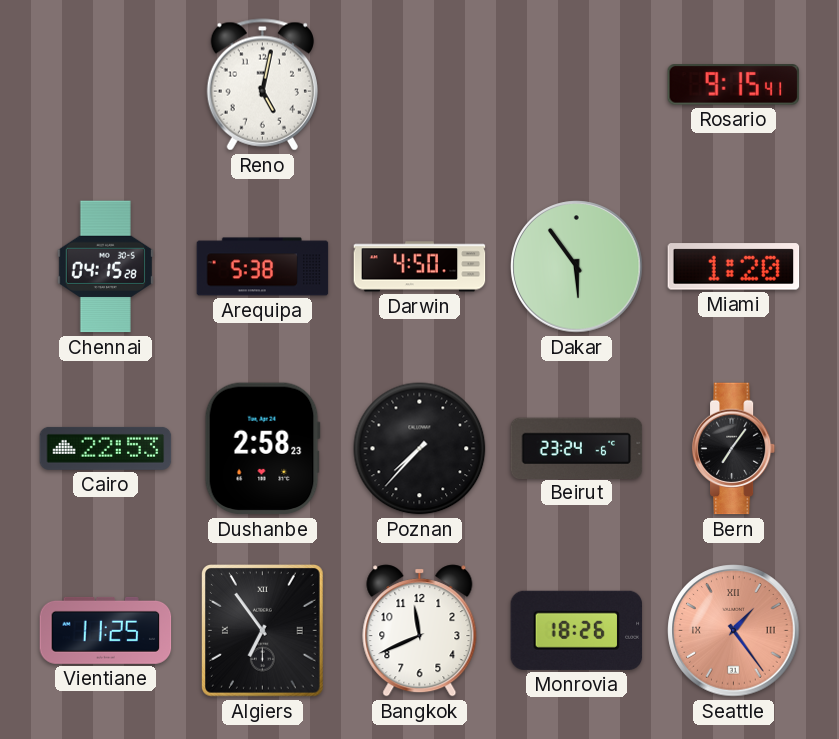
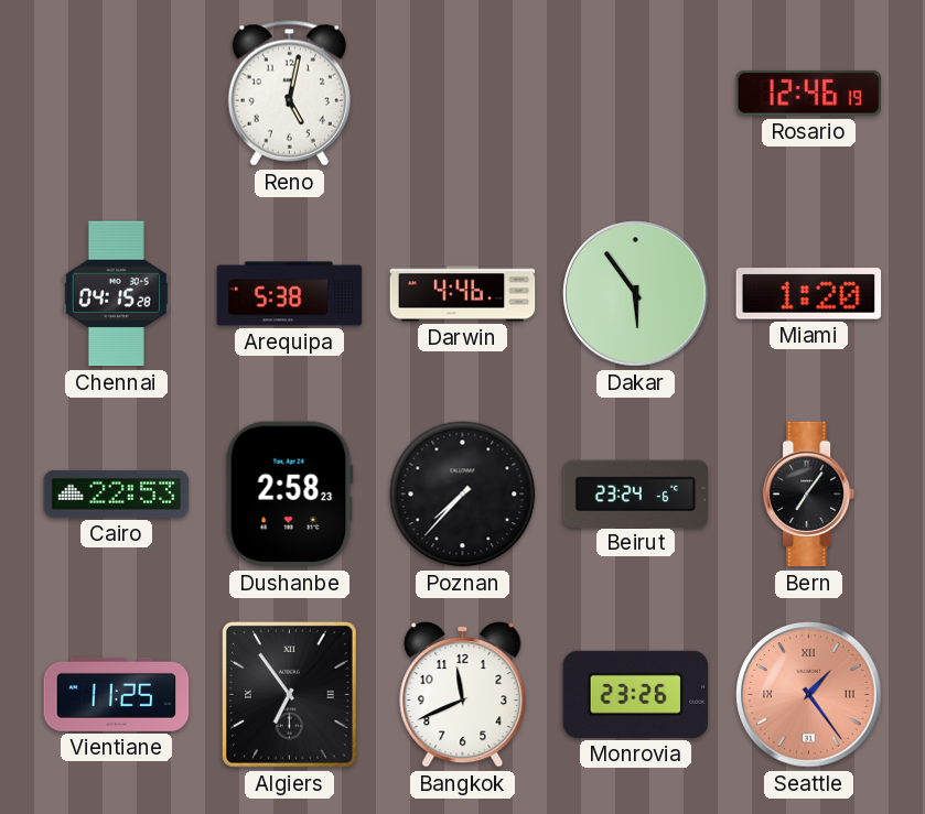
Rosario: 9:15 -> 12:46 (809, 94)
Darwin: 4:50 -> 4:46 (463, 294)
Monrovia: 18:26 -> 23:26 (636, 694)
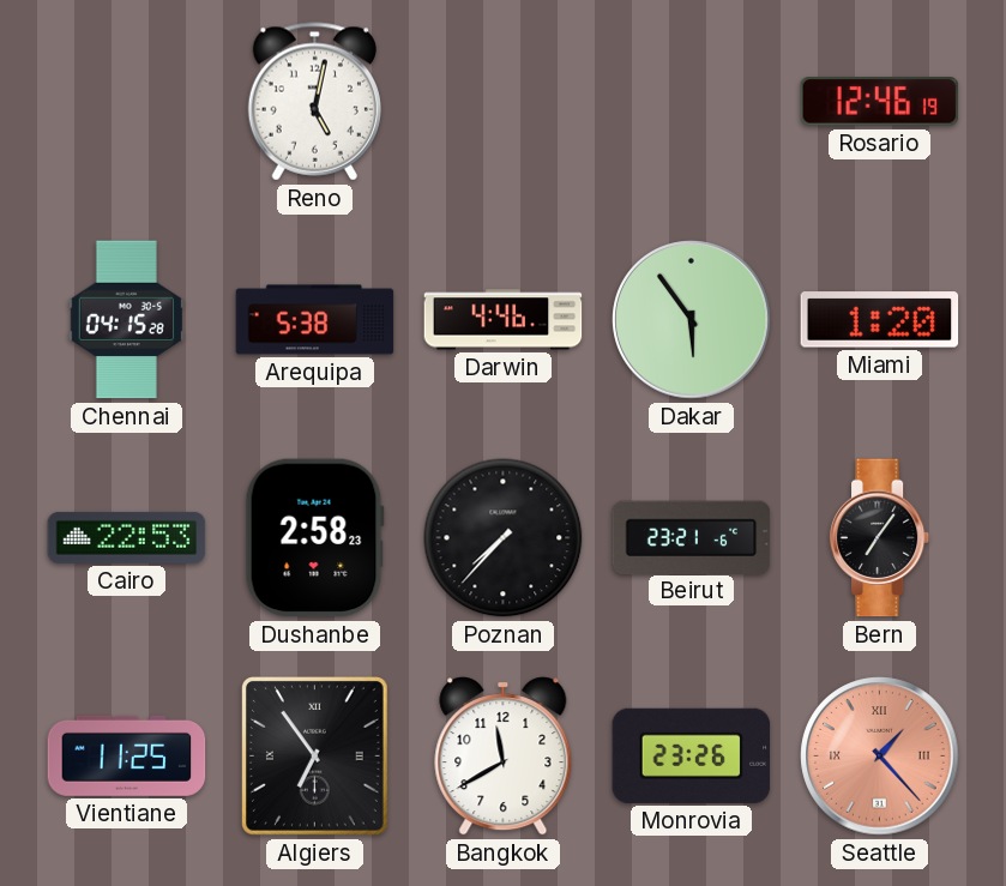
Beirut: 23:24 -> 23:21 (692, 537)
Bangkok: 11:41 -> 11:40 (504, 757)
Seattle: 1:24 -> 1:23 (880, 757)
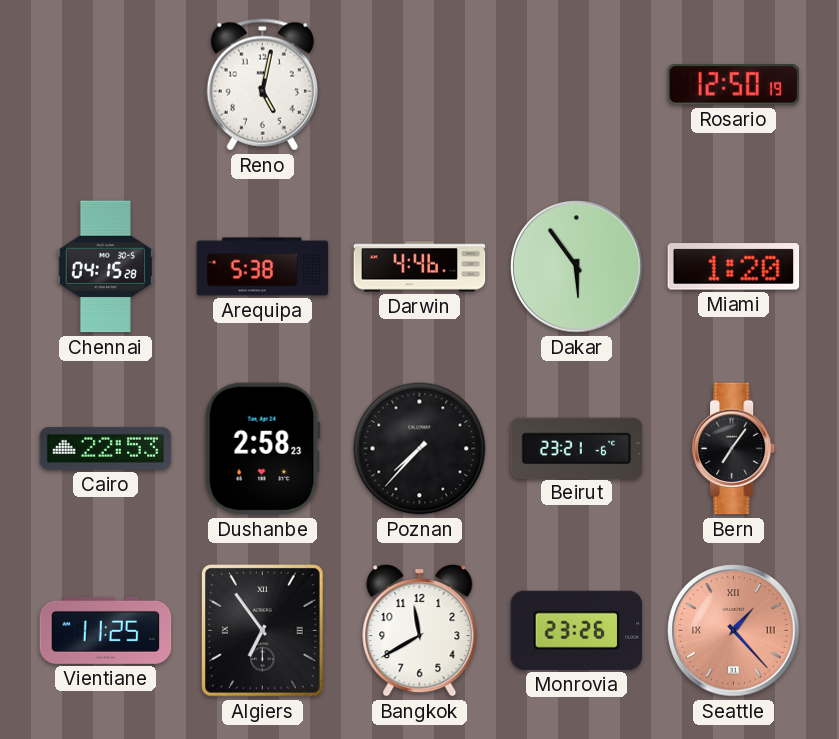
Rosario: 12:46 -> 12:50 (734, 85)
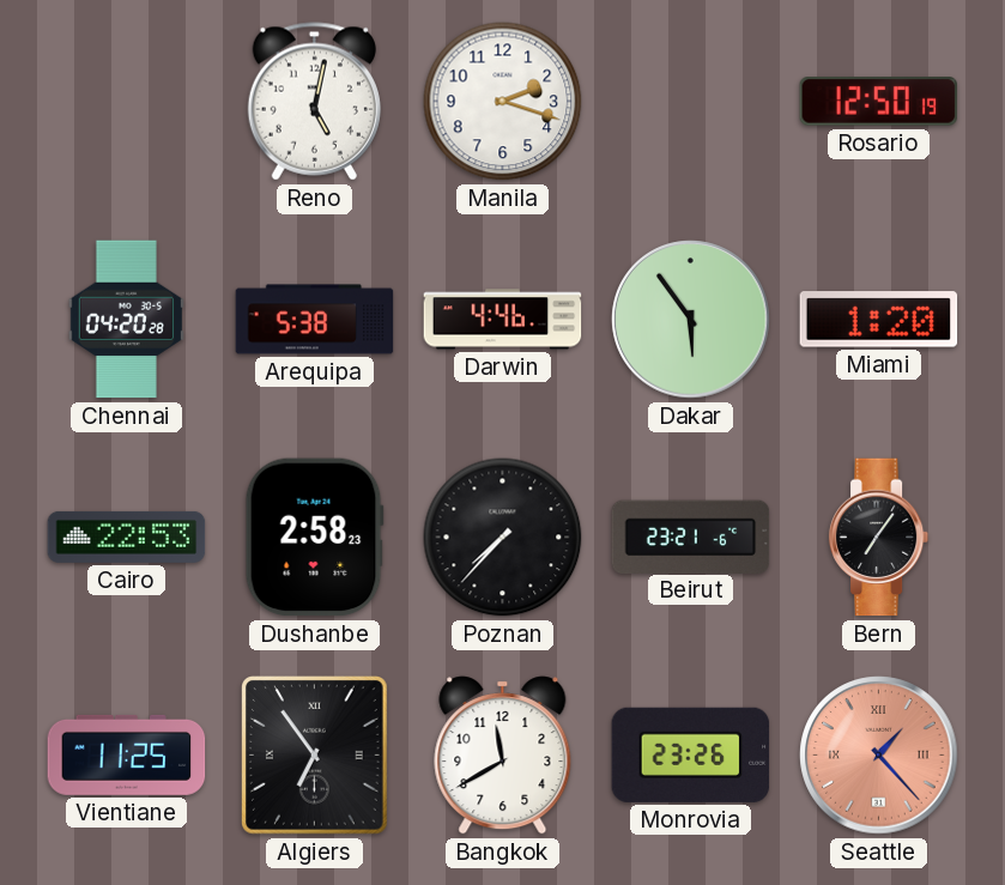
Manila: none -> 2:18 (503, 102)
Chennai: 04:15 -> 04:20 (126, 320)
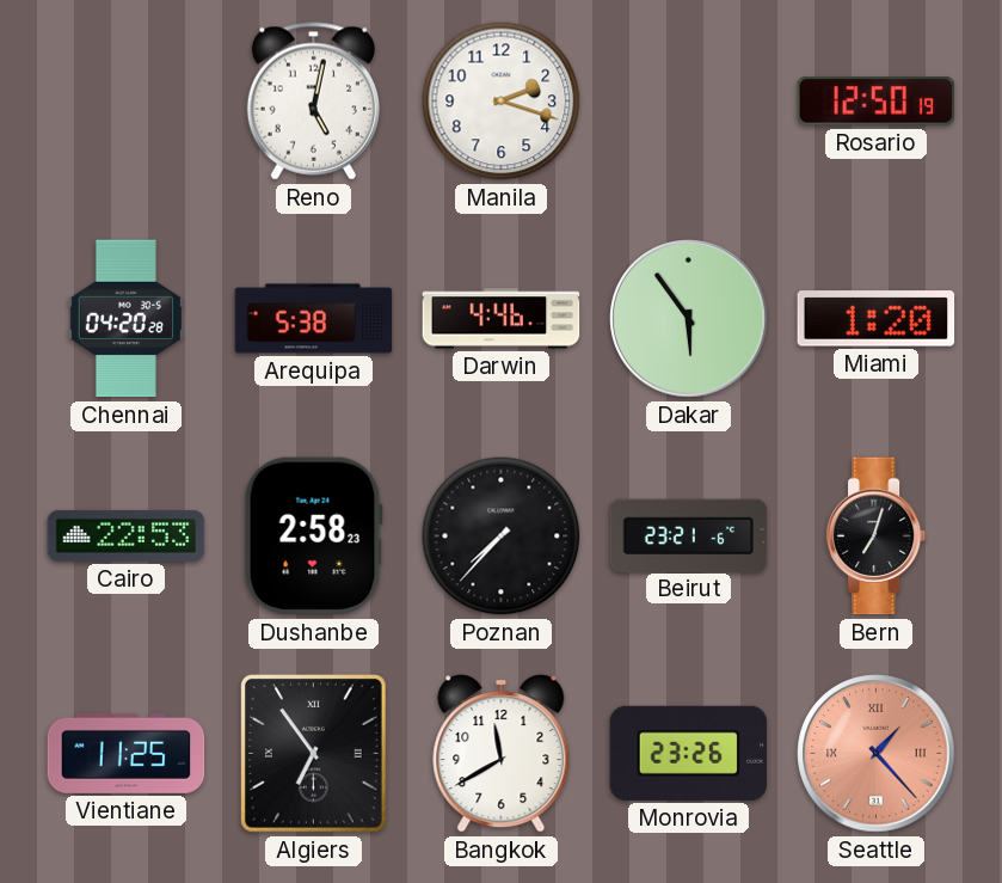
Bern: 7:06 -> 7:03 (877, 536)
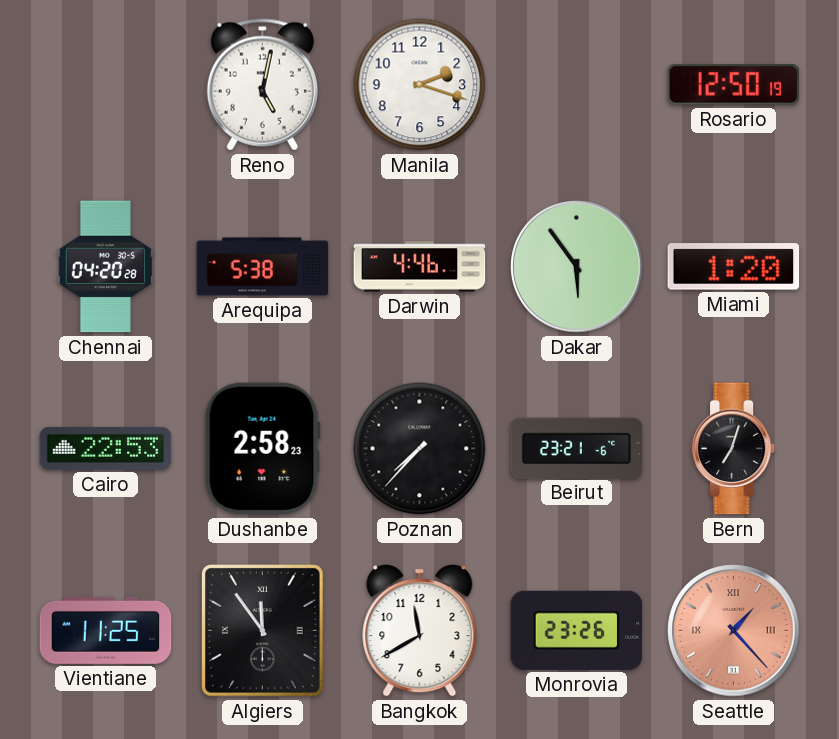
Algiers: 6:54 -> 11:54 (263, 631)
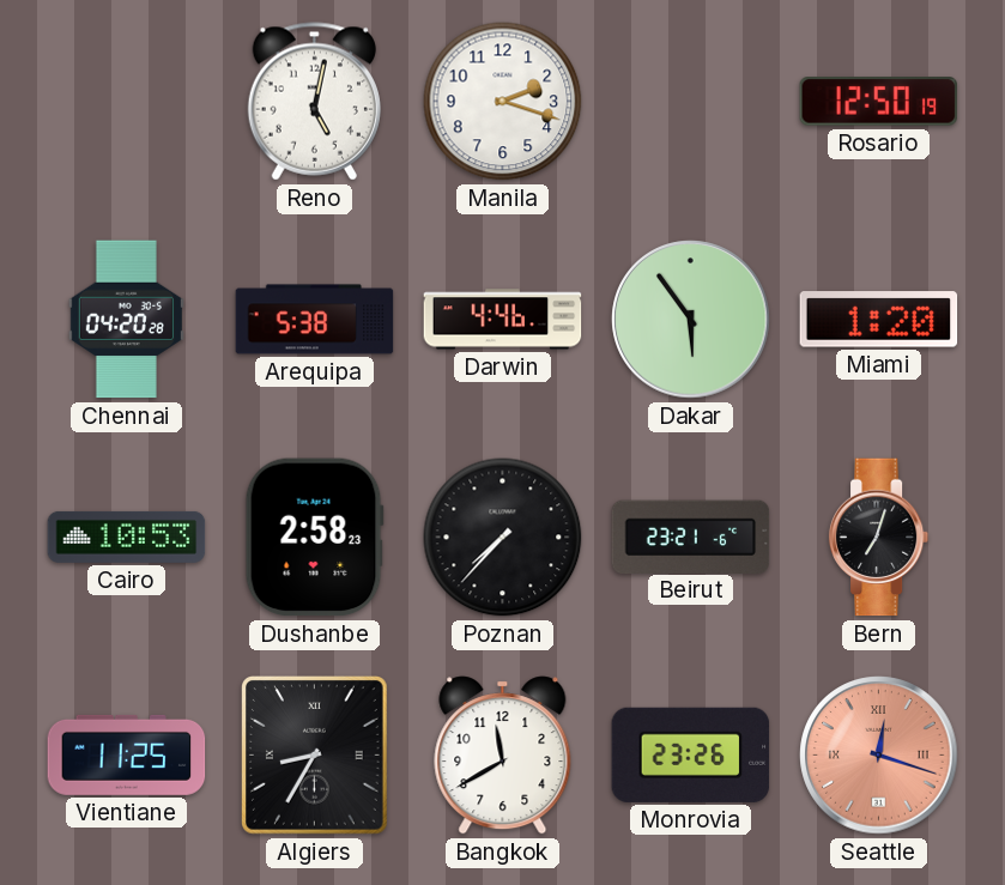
Cairo: 22:53 -> 10:53 (127, 537)
Algiers: 11:54 -> 8:35 (315, 756)
Seattle: 1:23 -> 12:18 (879, 756)
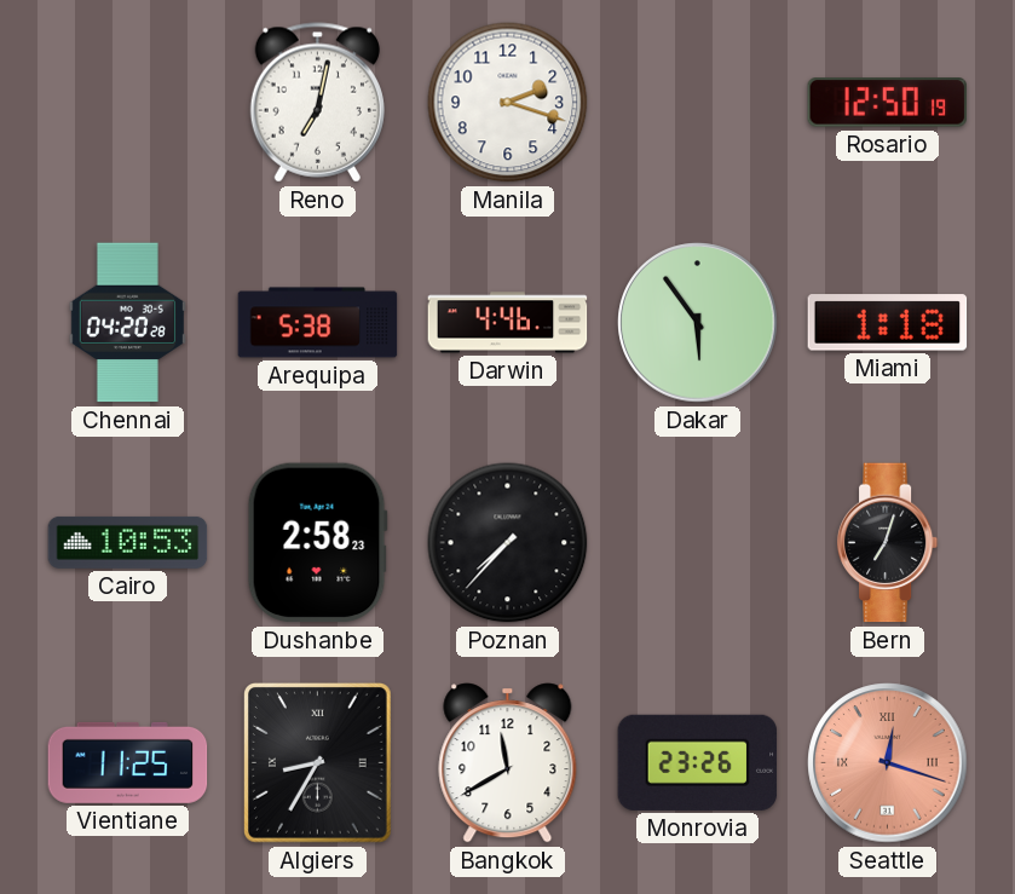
Reno: 5:02 -> 7:02 (317, 103)
Miami: 1:20 -> 1:18 (888, 323)
Beirut: 23:21 -> none (691, 537)
